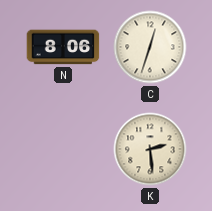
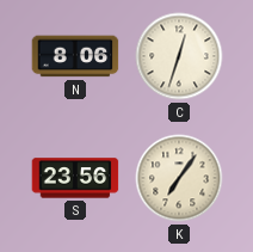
S: none -> 23:56 (75, 178)
K: 2:29 -> 7:06 (179, 178)
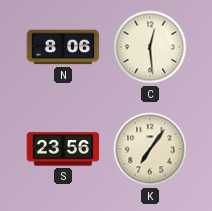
C: 12:33 -> 12:29 (150, 47)
